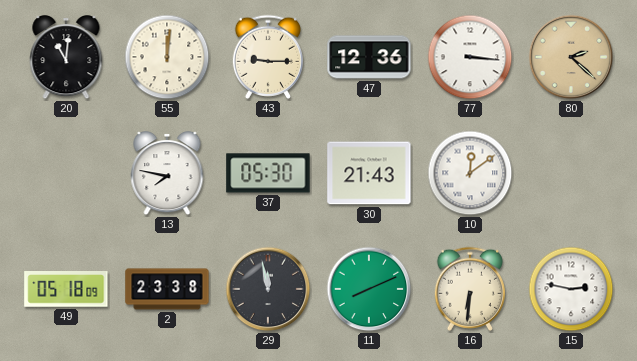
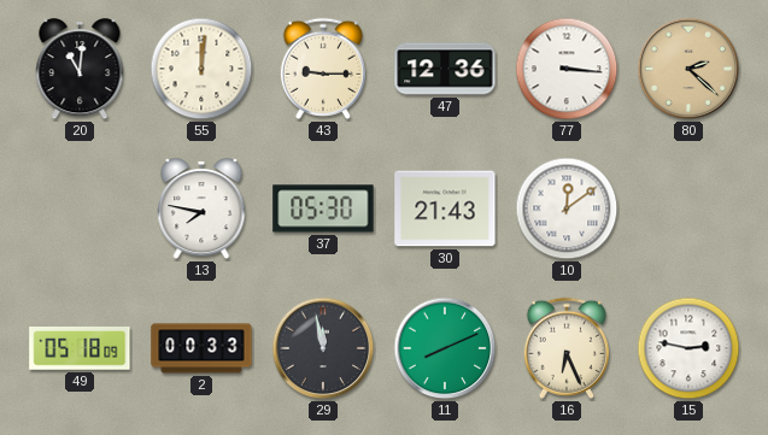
2: 23:38 -> 00:33 (201, 348)
16: 6:31 -> 6:26 (567, 348)
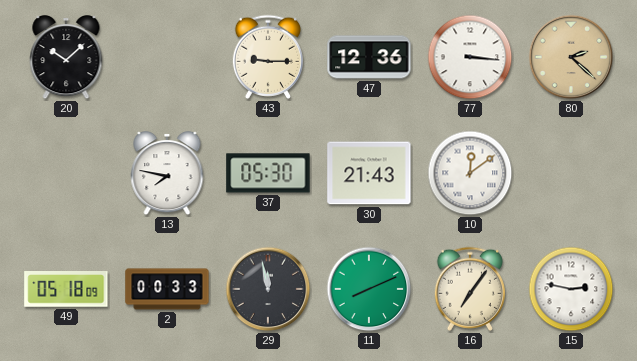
20: 11:01 -> 10:08 (66, 58)
55: 12:01 -> none (201, 69)
16: 6:26 -> 7:06 (470, 289)
